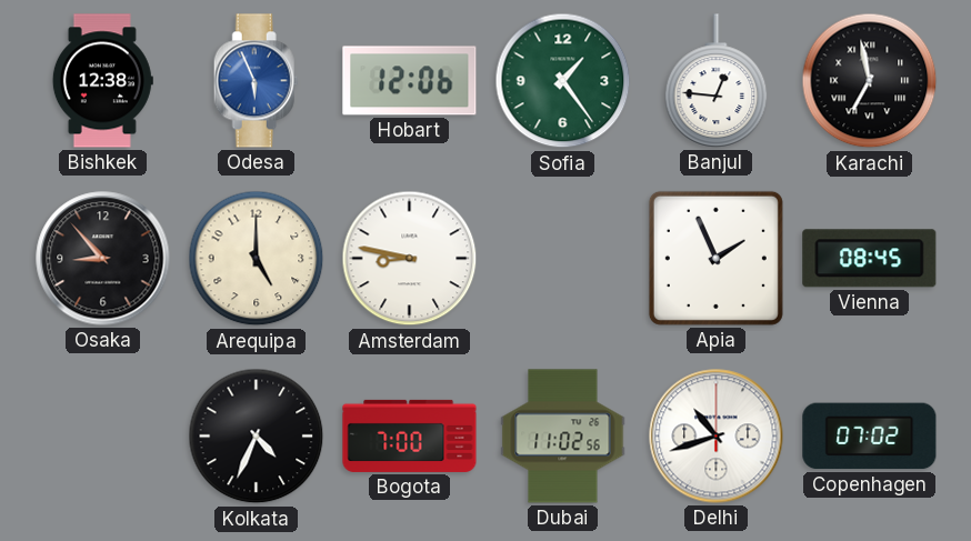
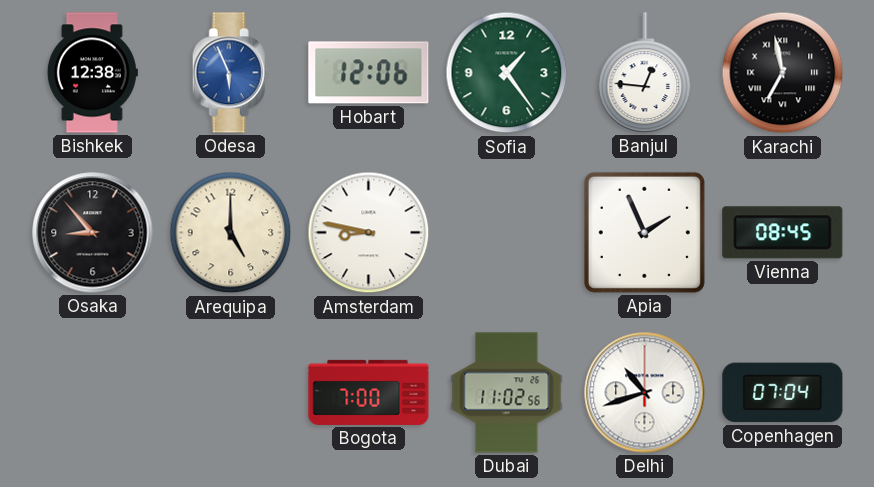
Kolkata: 4:34 -> none (257, 437)
Copenhagen: 07:02 -> 07:04 (783, 393)
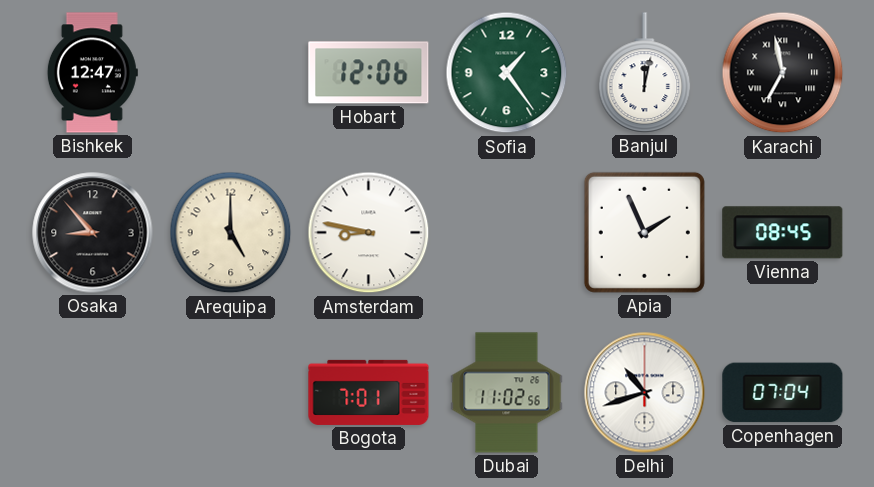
Bishkek: 12:38 -> 12:47 (92, 73)
Odesa: 5:56 -> none (230, 73)
Banjul: 12:46 -> 12:02 (645, 73)
Bogota: 7:00 -> 7:01 (369, 392)
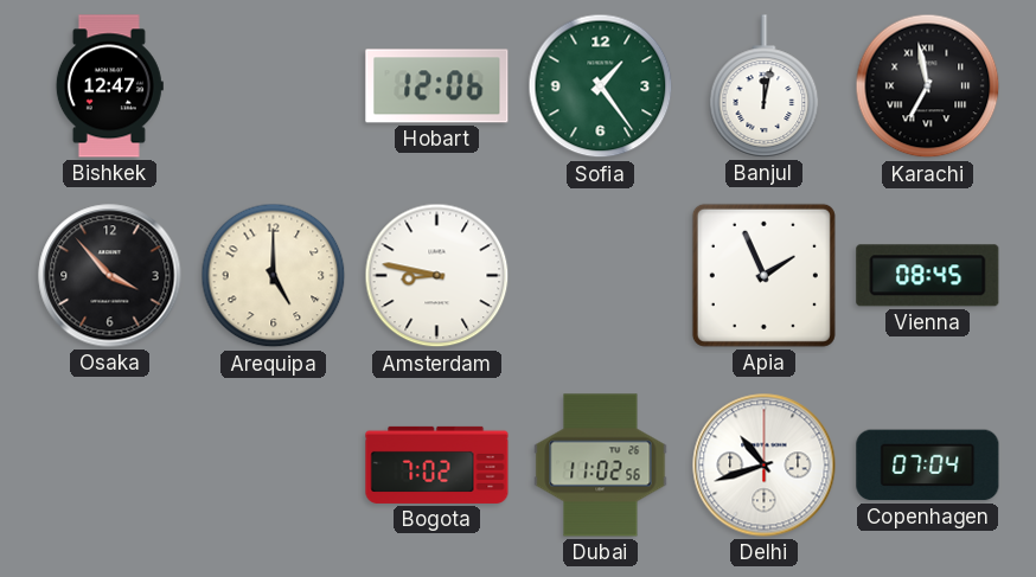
Osaka: 8:53 -> 3:53 (110, 276)
Bogota: 7:01 -> 7:02 (437, 464)
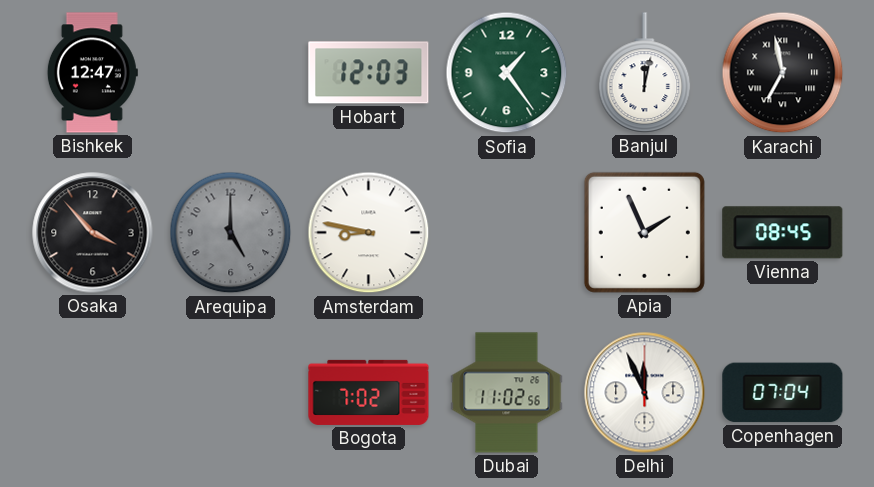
Hobart: 12:06 -> 12:03 (369, 73)
Arequipa dial: cream -> grey (231, 233)
Delhi: 10:42 -> 11:56 (645, 393)
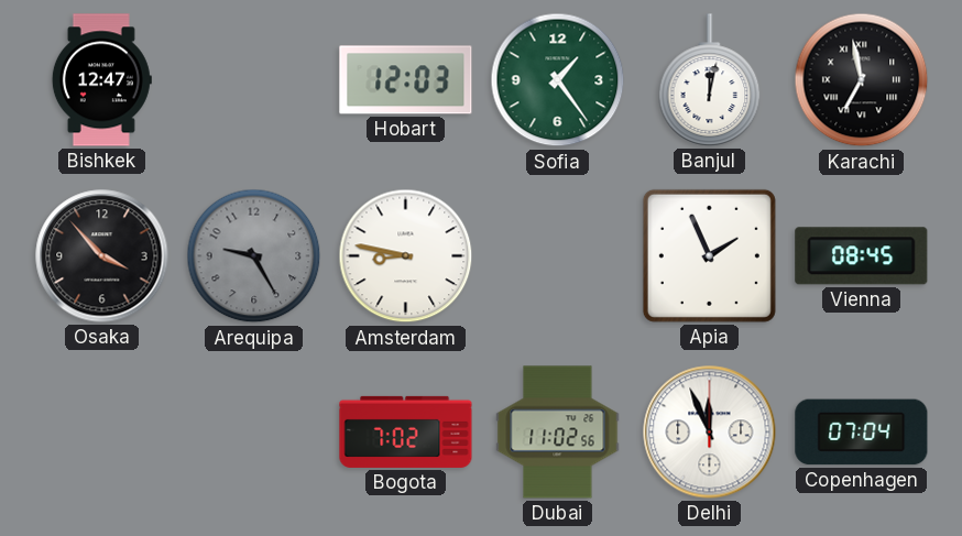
Arequipa: 5:00 -> 9:25 (254, 256)
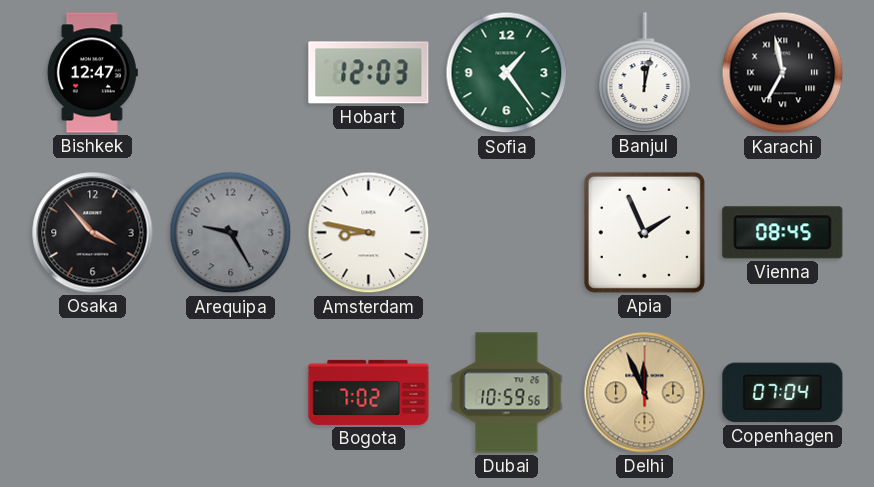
Dubai: 11:02 -> 10:59 (507, 393)
Delhi dial: white -> champagne (645, 393)
